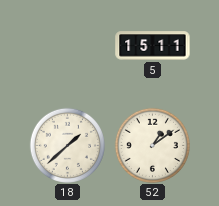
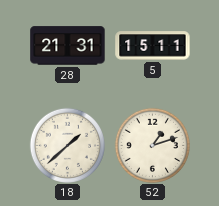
28: none -> 21:31 (68, 46)
52: 1:09 -> 1:12 (152, 145)
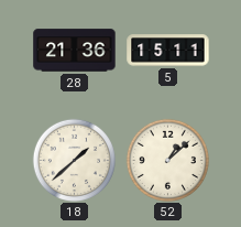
28: 21:31 -> 21:36 (75, 51)
52: 1:12 -> 1:08 (167, 160)
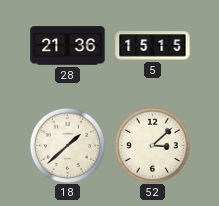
5: 15:11 -> 15:15 (153, 46)
52: 1:08 -> 3:08 (152, 145)
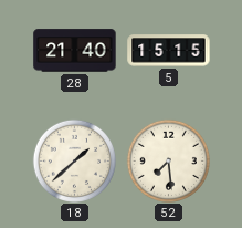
28: 21:36 -> 21:40 (75, 51)
52: 3:08 -> 7:29 (168, 160)
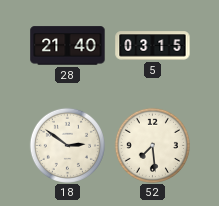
5: 15:15 -> 03:15 (153, 46)
18: 1:38 -> 2:51 (67, 145)
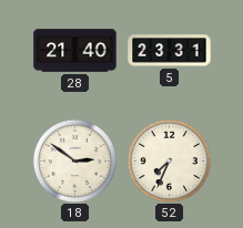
5: 03:15 -> 23:31 (170, 51)
52: 7:29 -> 7:34 (169, 160)
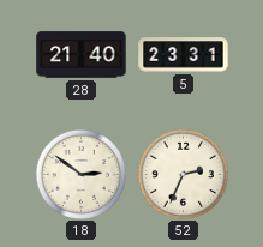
52: 7:34 -> 2:34 (183, 174)
